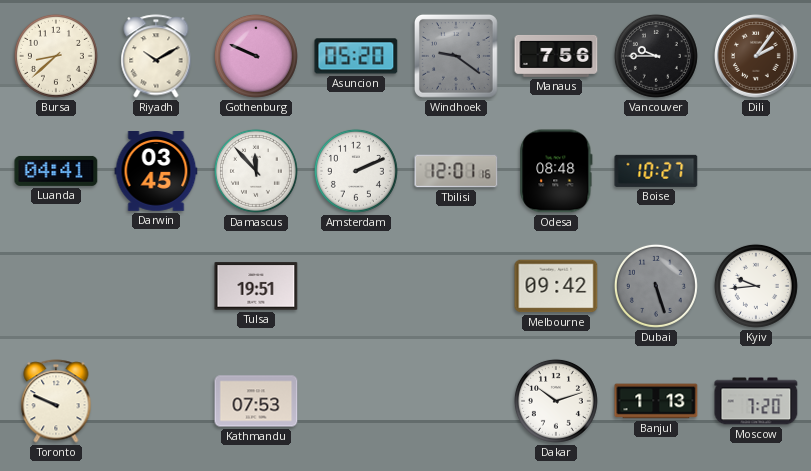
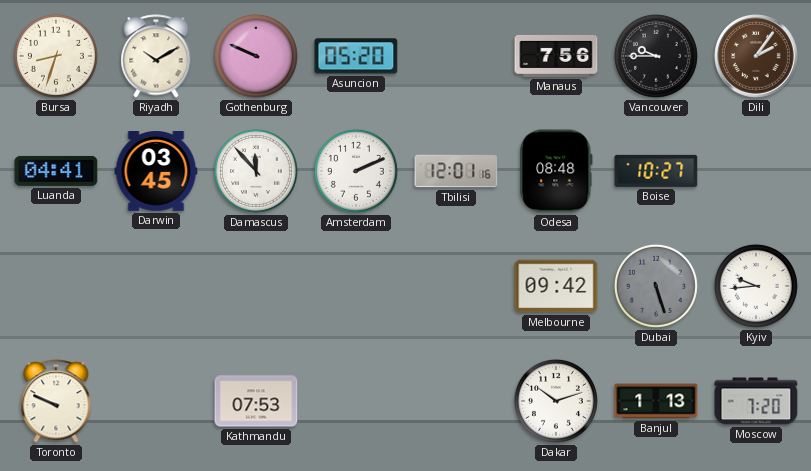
Bursa: 8:38 -> 8:33 (56, 56)
Windhoek: 9:21 -> none (456, 56)
Tulsa: 19:51 -> none (256, 286)
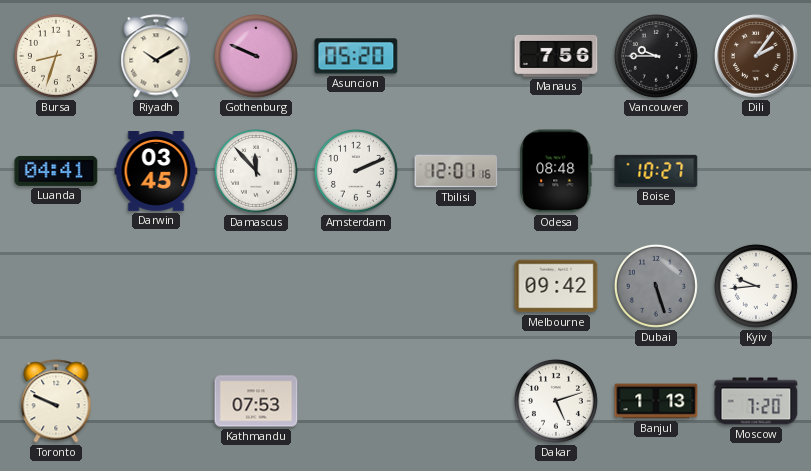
Dakar: 10:12 -> 5:12 (556, 401)
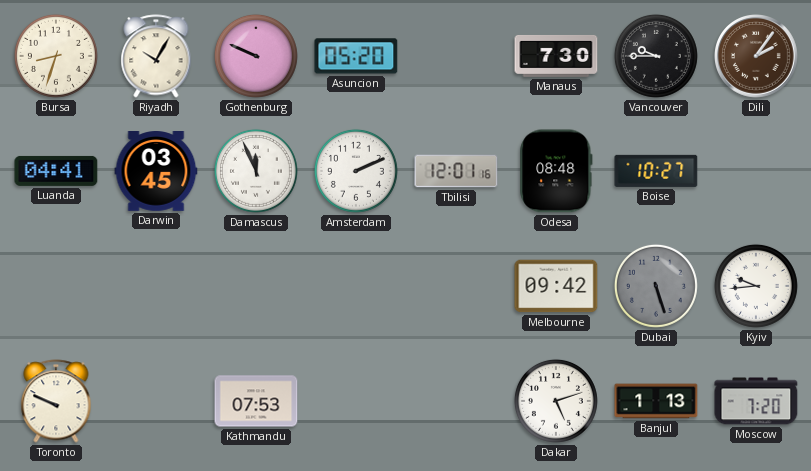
Riyadh: 10:10 -> 10:05 (156, 56)
Manaus: 7:56 -> 7:30 (556, 56)
Damascus: 11:53 -> 11:56 (256, 171)
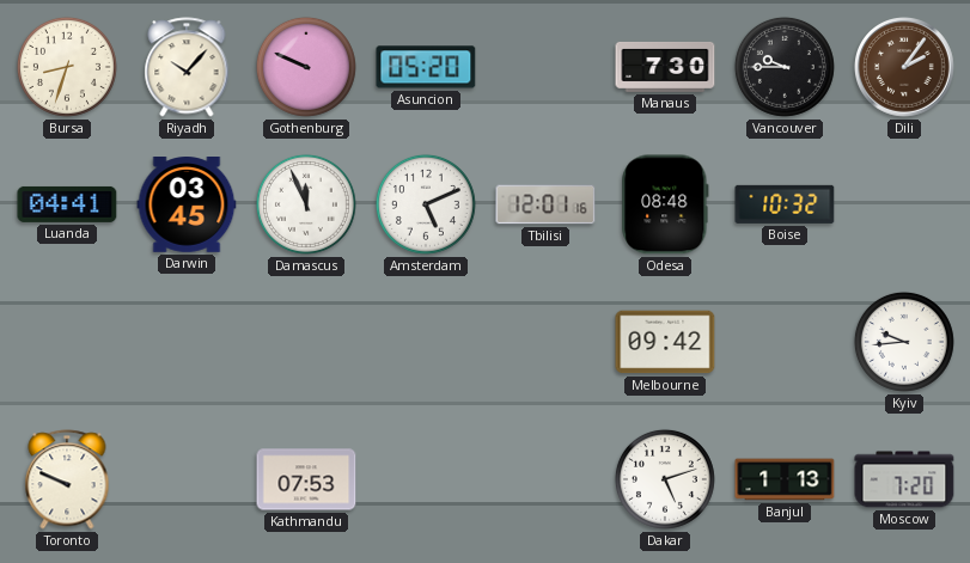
Riyadh: 10:05 -> 10:07 (187, 67)
Amsterdam: 2:11 -> 5:11 (426, 204)
Boise: 10:27 -> 10:32 (785, 204)
Dubai: 5:27 -> none (656, 286)
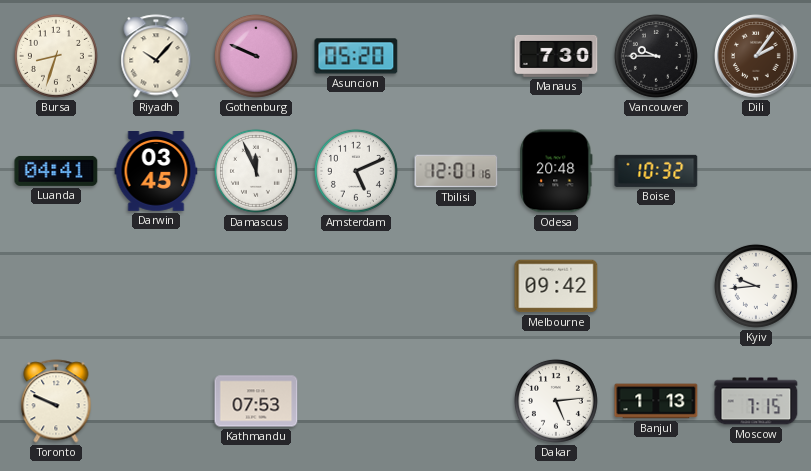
Odesa: 08:48 -> 20:48 (556, 171)
Dakar: 5:12 -> 5:14 (556, 401)
Moscow: 7:20 -> 7:15 (756, 401)
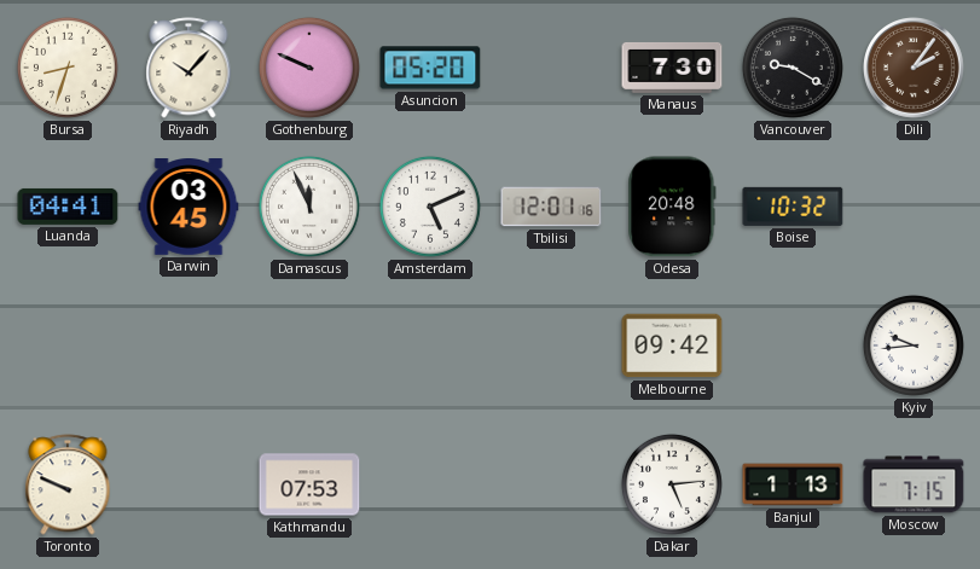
Vancouver: 9:45 -> 9:20 (793, 68)
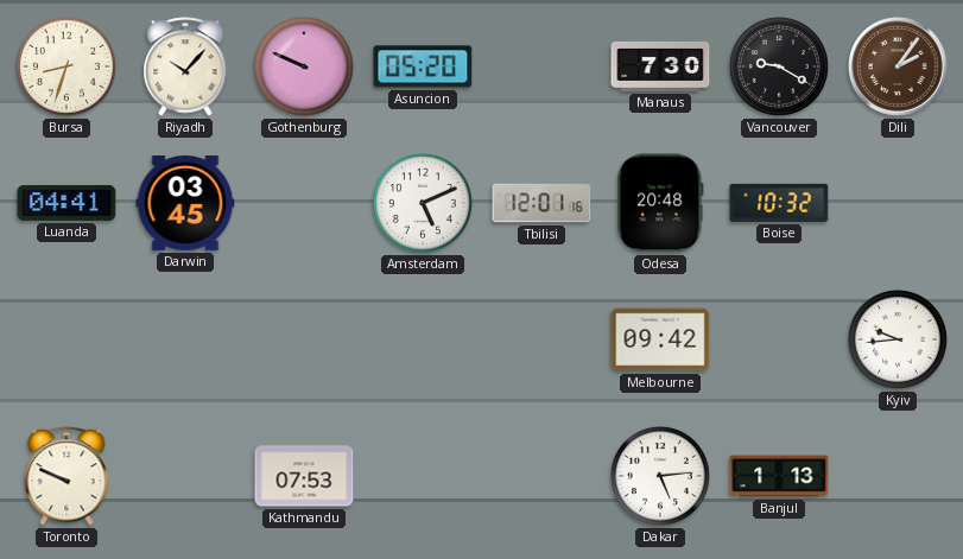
Damascus: 11:56 -> none (309, 207)
Moscow: 7:15 -> none (914, 484)
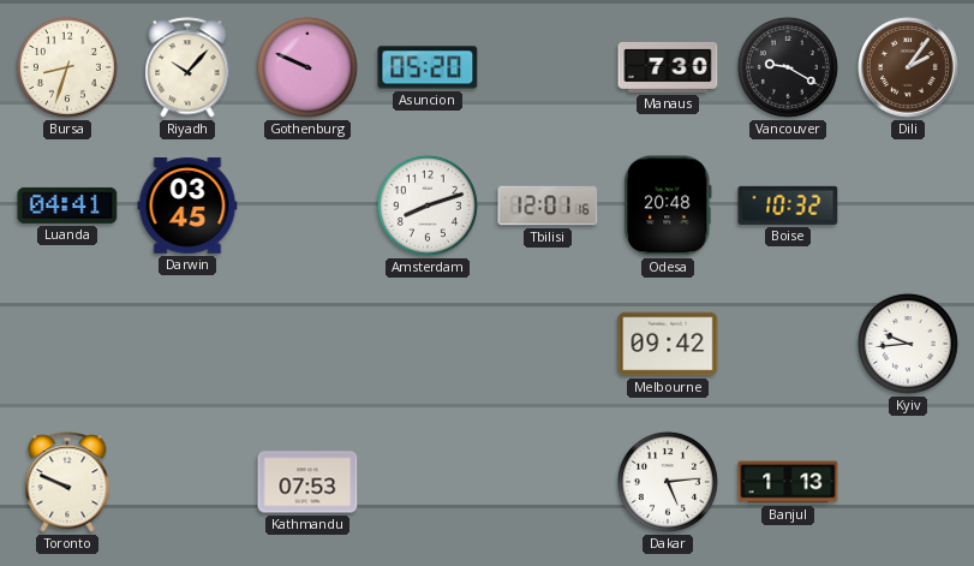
Amsterdam: 5:11 -> 8:12 (428, 205)
